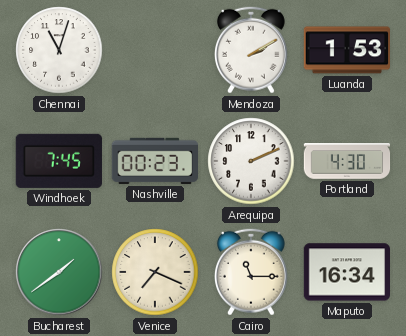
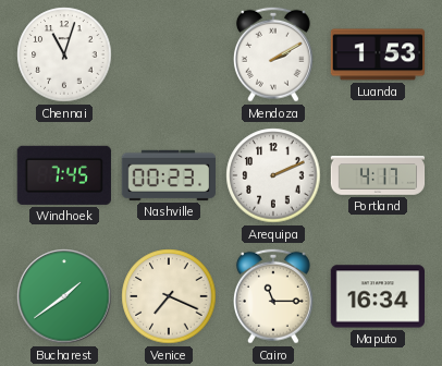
Portland: 4:30 -> 4:17 (378, 175)
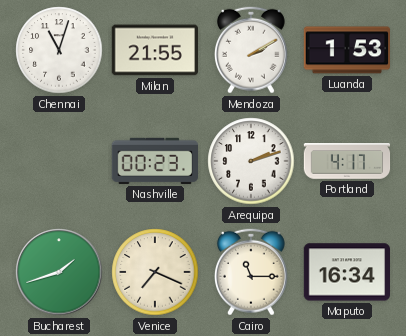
Milan: none -> 21:55 (154, 50)
Windhoek: 7:45 -> none (64, 175)
Arequipa: 2:11 -> 2:12 (251, 161)
Bucharest: 1:39 -> 1:42 (59, 272)
